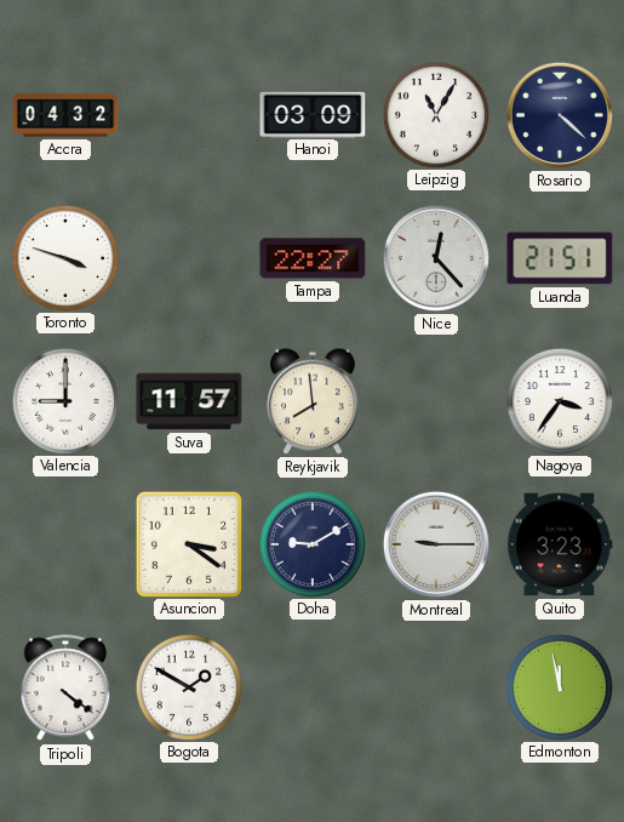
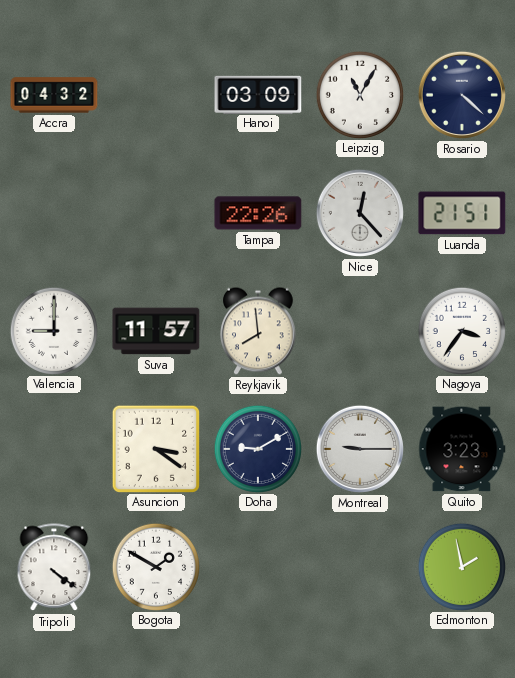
Toronto: 3:48 -> none (64, 257)
Tampa: 22:27 -> 22:26 (258, 213)
Edmonton: 11:58 -> 1:58 (461, 566)
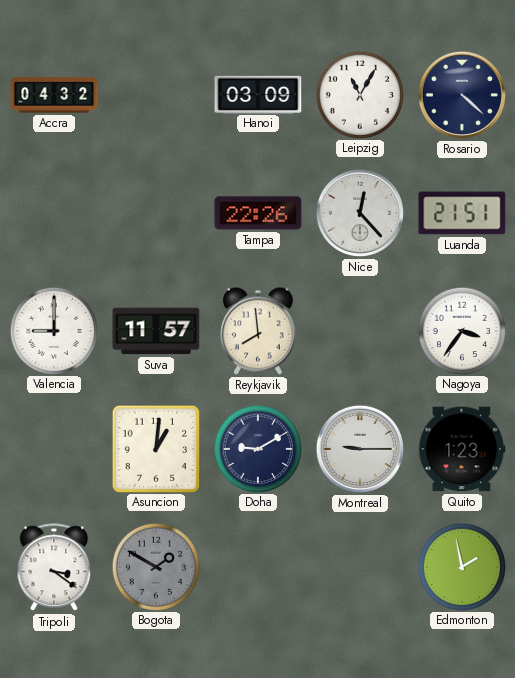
Asuncion: 3:21 -> 1:01 (155, 448)
Quito: 3:23 -> 1:23 (462, 449)
Tripoli: 4:21 -> 3:21 (54, 568)
Bogota dial: white -> grey (155, 566)
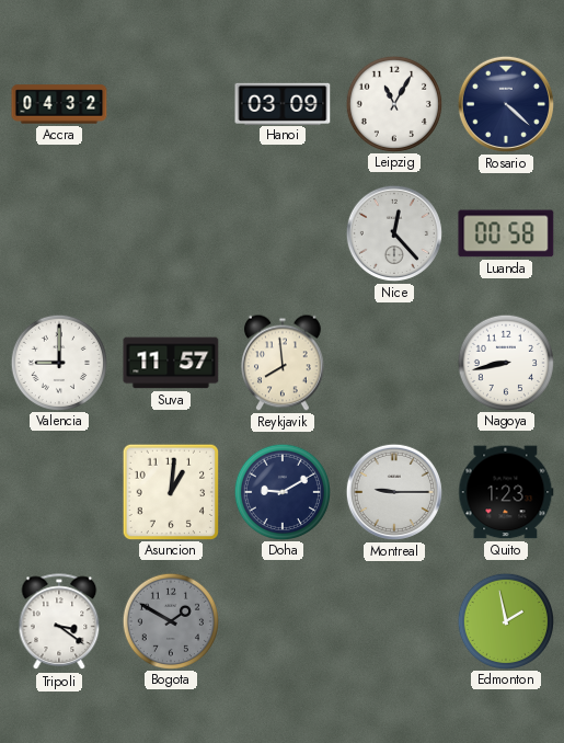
Tampa: 22:26 -> none (258, 213)
Luanda: 21:51 -> 00:58 (506, 233)
Nagoya: 3:36 -> 8:43 (505, 362)
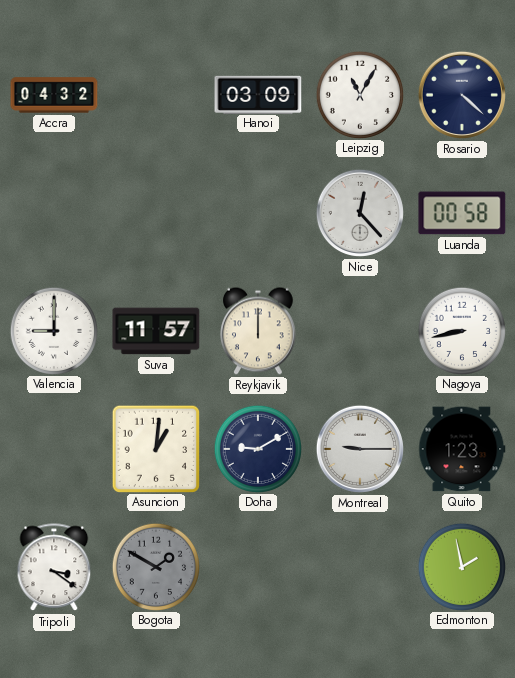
Reykjavik: 7:59 -> 12:00 (259, 331)
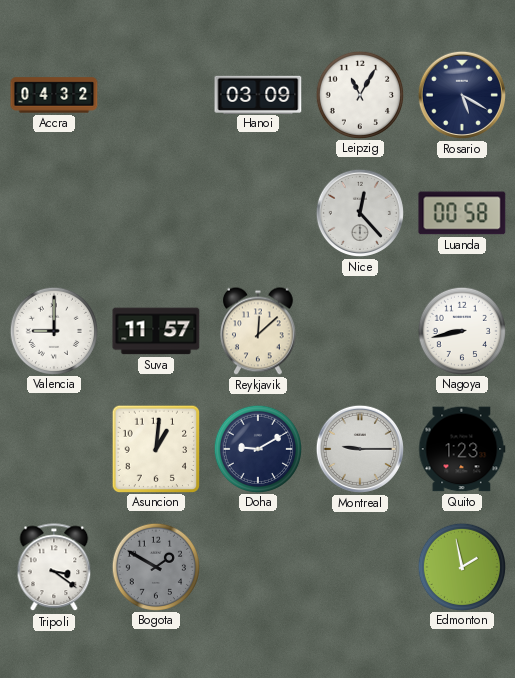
Rosario: 4:22 -> 5:20 (462, 95)
Reykjavik: 12:00 -> 12:08 (259, 331)
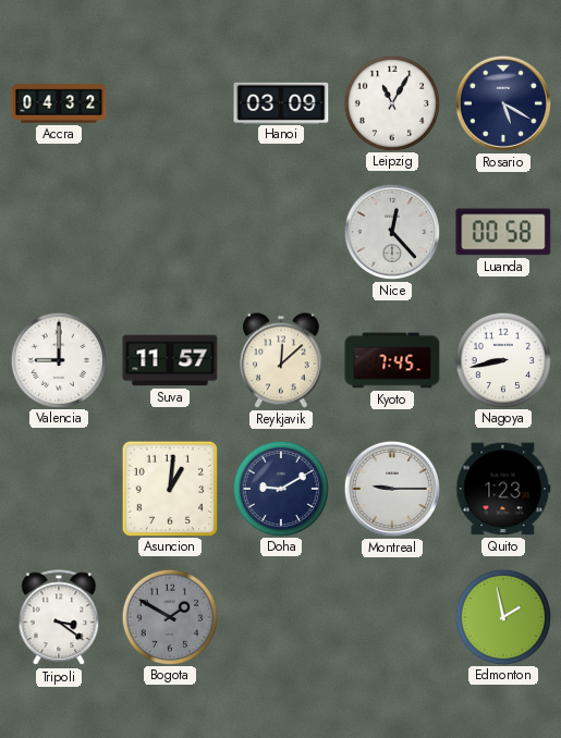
Kyoto: none -> 7:45 (392, 360)
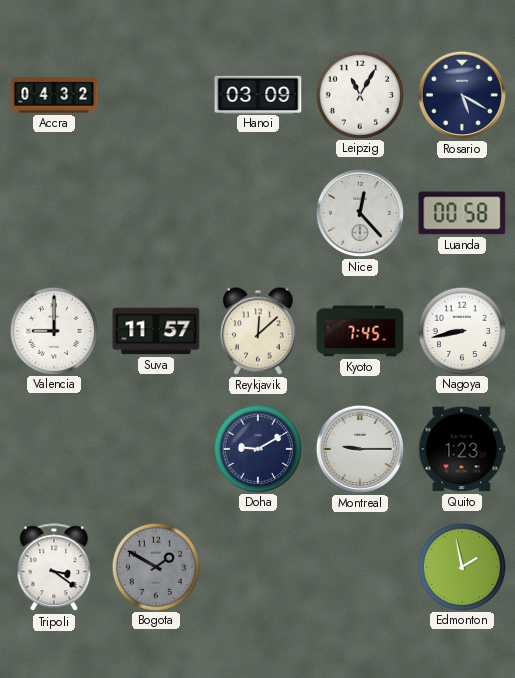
Asuncion: 1:01 -> none (169, 488)
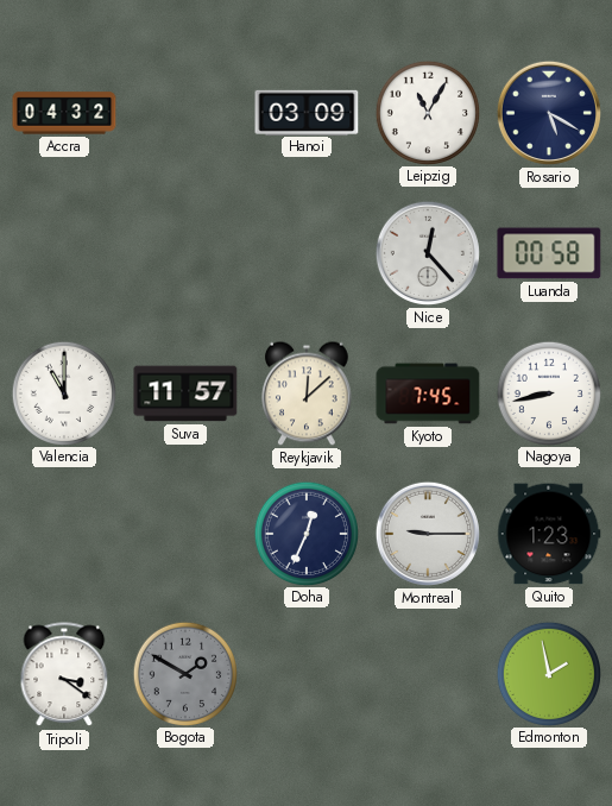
Valencia: 9:00 -> 11:00 (63, 392)
Doha: 9:10 -> 12:34 (305, 533)
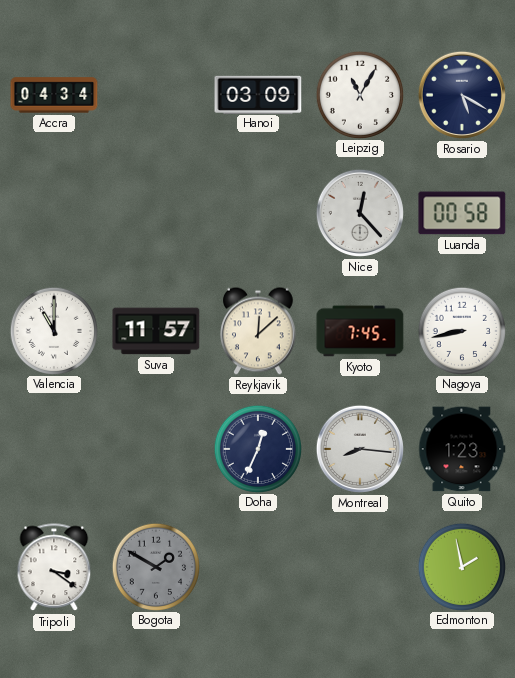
Accra: 04:32 -> 04:34 (54, 95)
Montreal: 9:15 -> 8:16 (360, 449)
